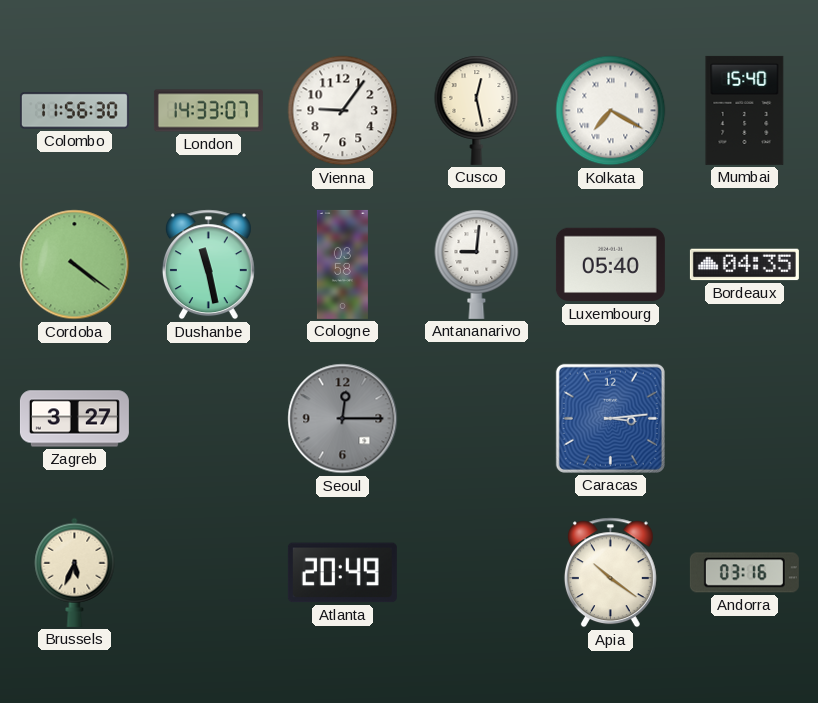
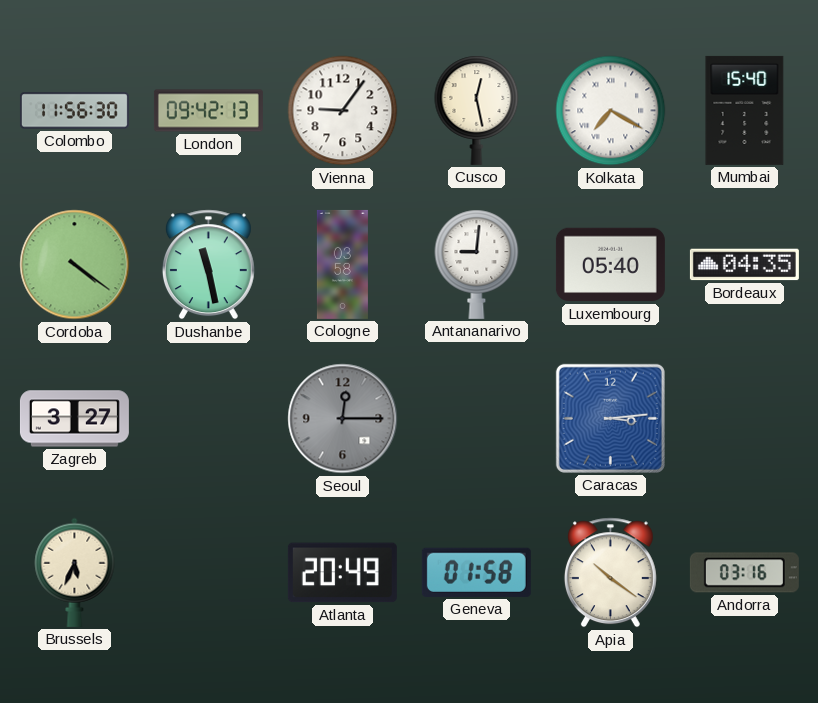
London: 14:33 -> 09:42 (208, 111)
Geneva: none -> 01:58 (476, 572)
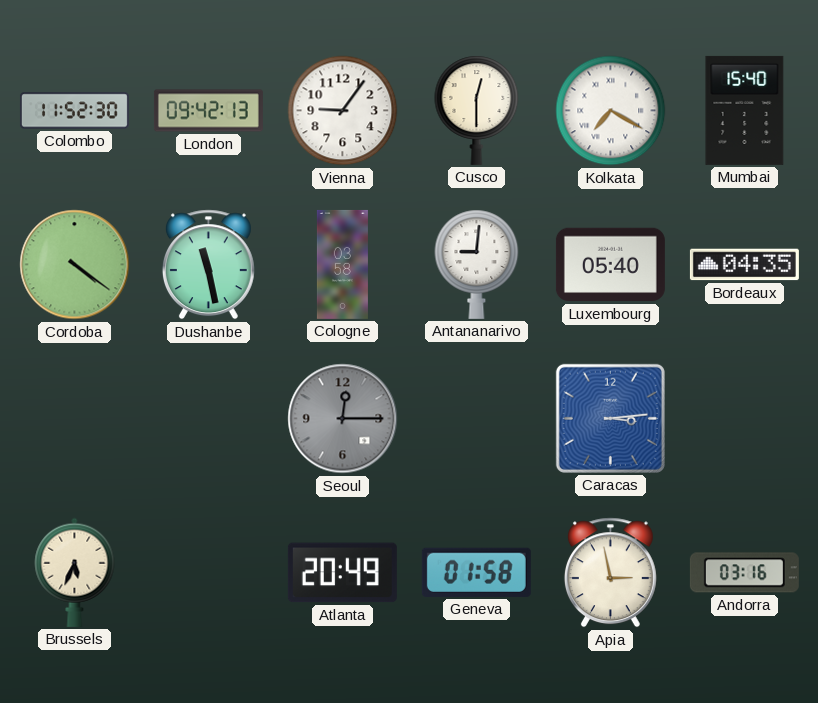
Colombo: 11:56 -> 11:52 (74, 111)
Cusco: 12:28 -> 12:30 (477, 110)
Zagreb: 3:27 -> none (74, 419)
Apia: 10:21 -> 2:58 (610, 573)
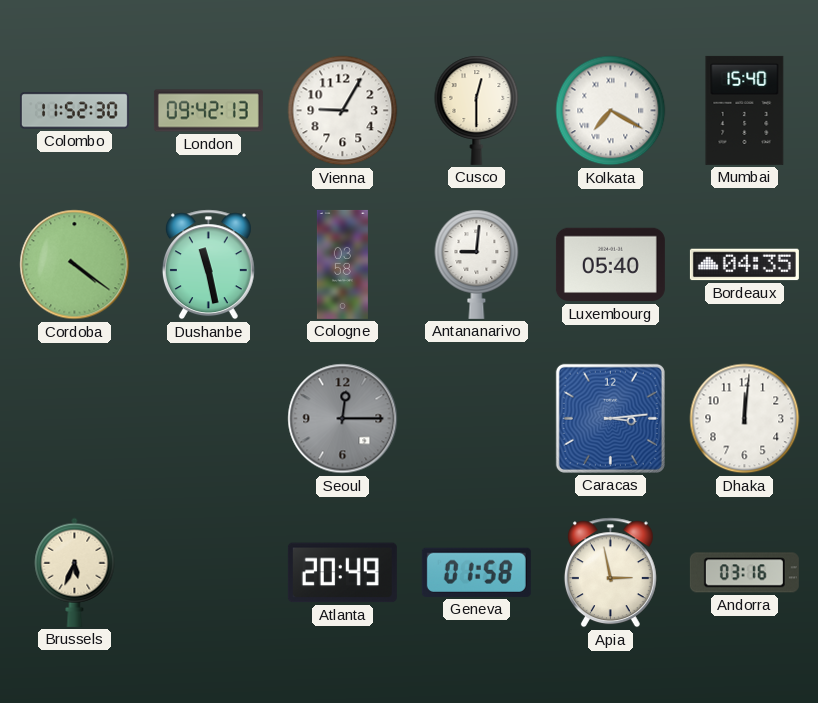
Vienna: 9:06 -> 9:05 (343, 111)
Dhaka: none -> 12:01 (745, 419)
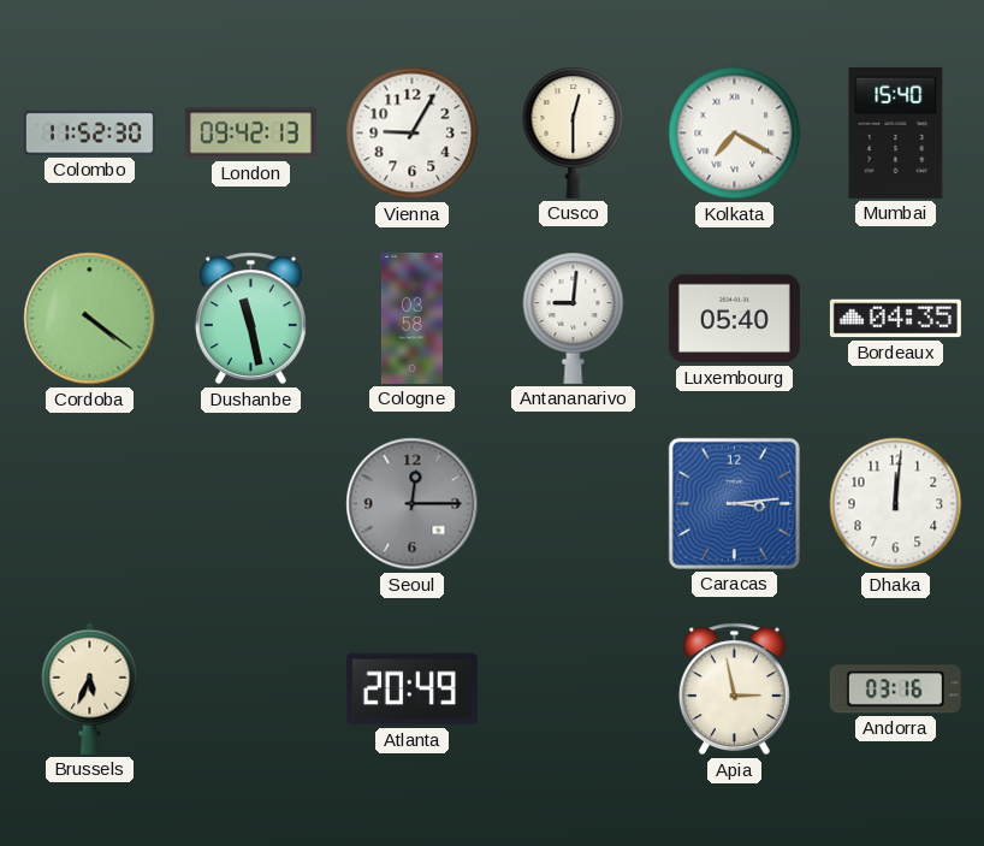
Geneva: 01:58 -> none (476, 572)
